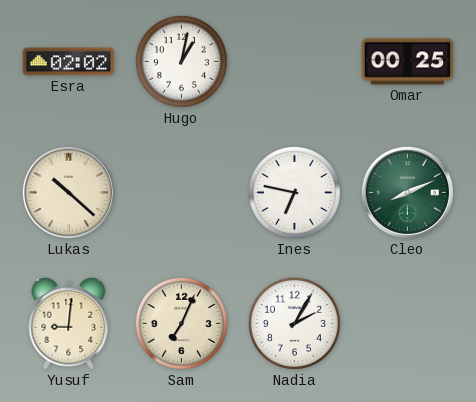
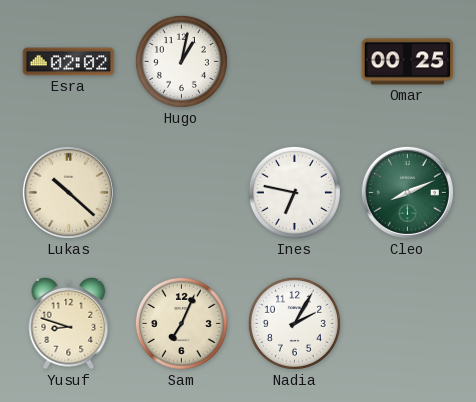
Yusuf: 9:01 -> 8:48 (69, 323)
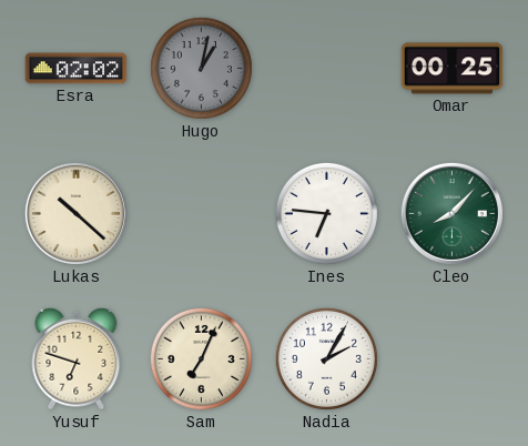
Hugo dial: white -> grey (201, 68)
Ines: 6:47 -> 6:46 (326, 213)
Cleo: 8:11 -> 8:07 (451, 213)
Yusuf: 8:48 -> 6:48 (77, 358)
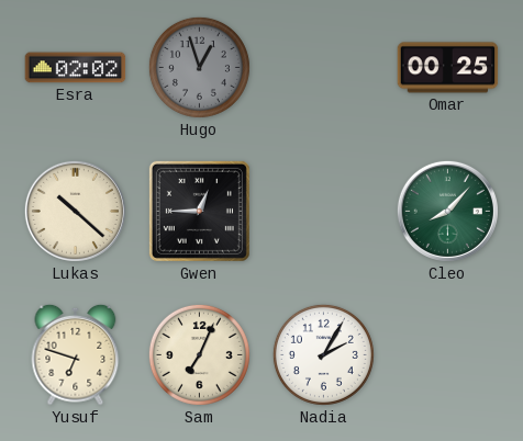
Hugo: 1:02 -> 12:57 (199, 67)
Gwen: none -> 12:45 (199, 211)
Ines: 6:46 -> none (326, 213)
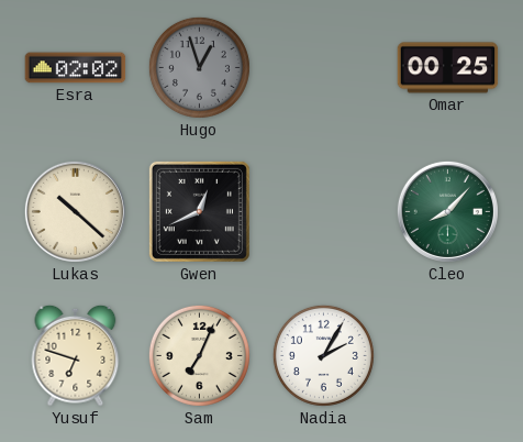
Gwen: 12:45 -> 12:41 (199, 211)
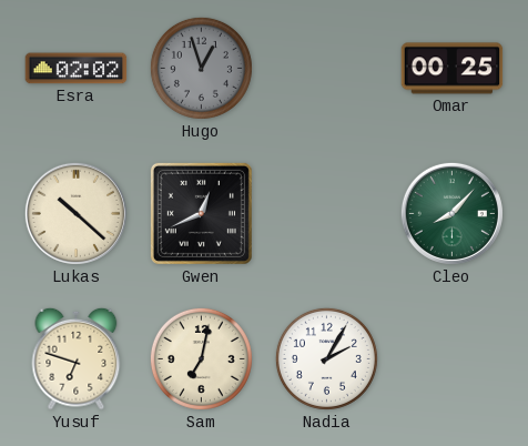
Sam: 7:04 -> 7:02 (201, 358)
